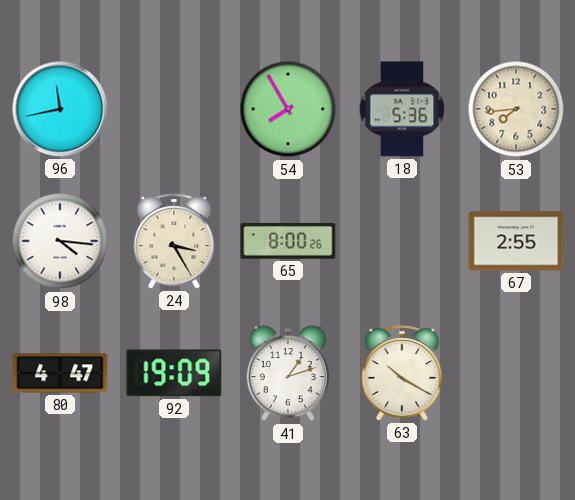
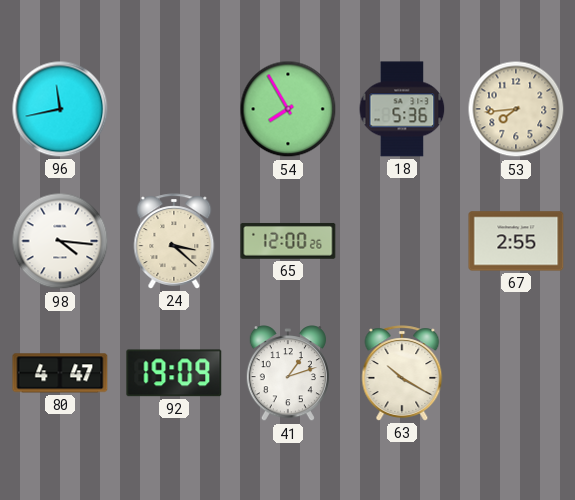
24: 3:25 -> 3:22 (174, 241)
65: 8:00 -> 12:00 (288, 241)
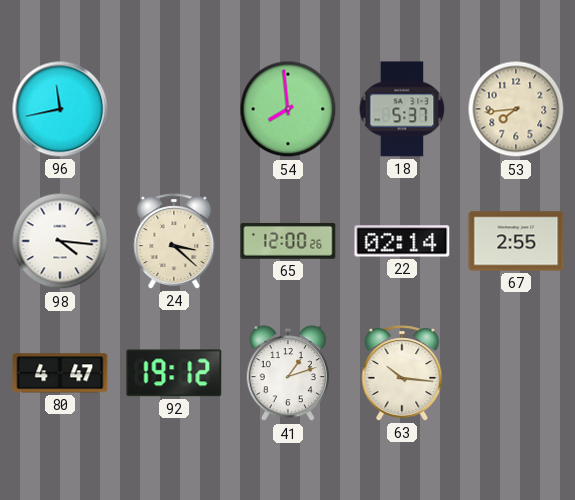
54: 7:55 -> 7:59 (288, 109)
18: 5:36 -> 5:37 (402, 109)
22: none -> 02:14 (402, 241)
92: 19:09 -> 19:12 (174, 373)
63: 10:20 -> 10:16 (402, 373)
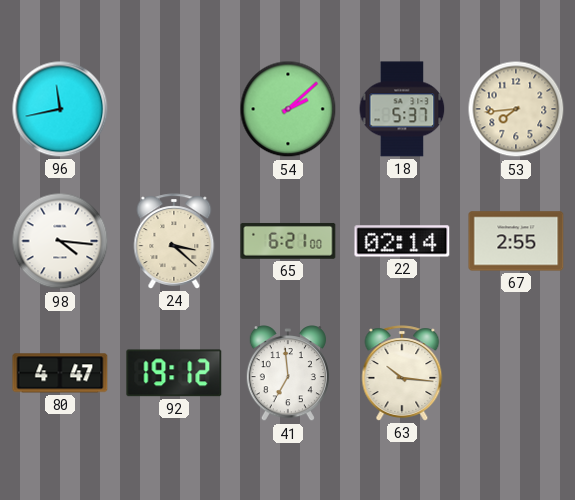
54: 7:59 -> 2:08 (288, 109)
65: 12:00 -> 6:21 (288, 241)
41: 1:12 -> 6:59 (288, 374)
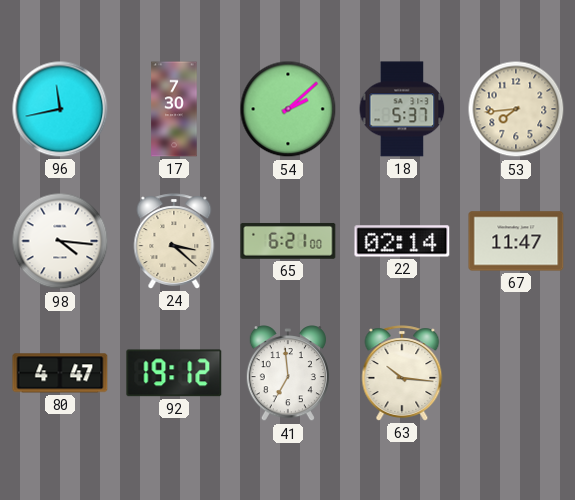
17: none -> 7:30 (174, 109)
67: 2:55 -> 11:47 (516, 241)
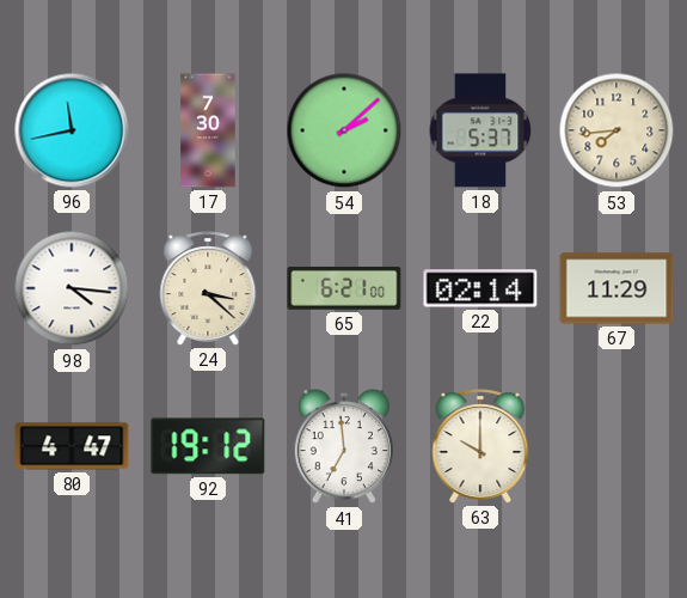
67: 11:47 -> 11:29 (617, 288)
63: 10:16 -> 10:00 (480, 446)
